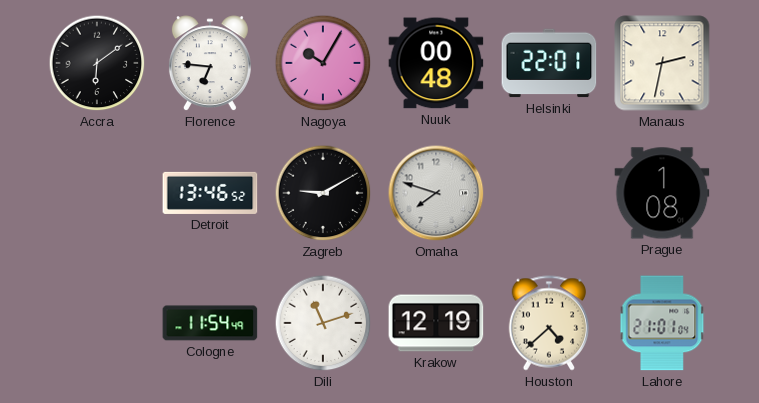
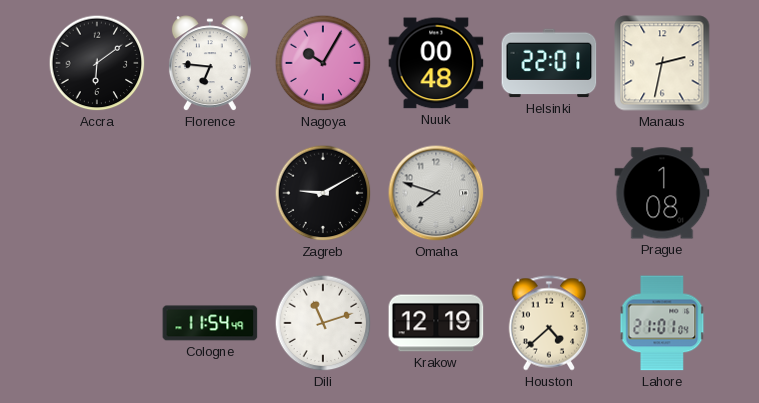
Detroit: 13:46 -> none (210, 193)
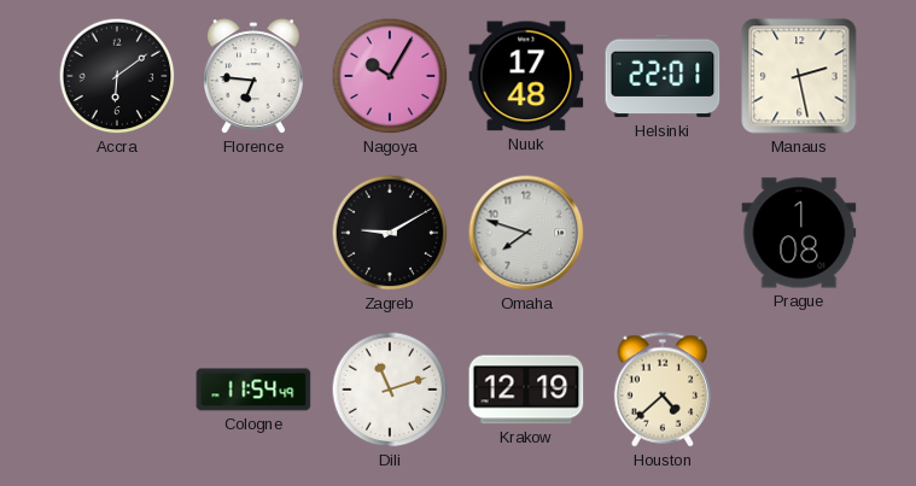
Nuuk: 00:48 -> 17:48 (526, 76)
Manaus: 2:32 -> 2:28 (799, 76)
Lahore: 21:01 -> none (662, 323)
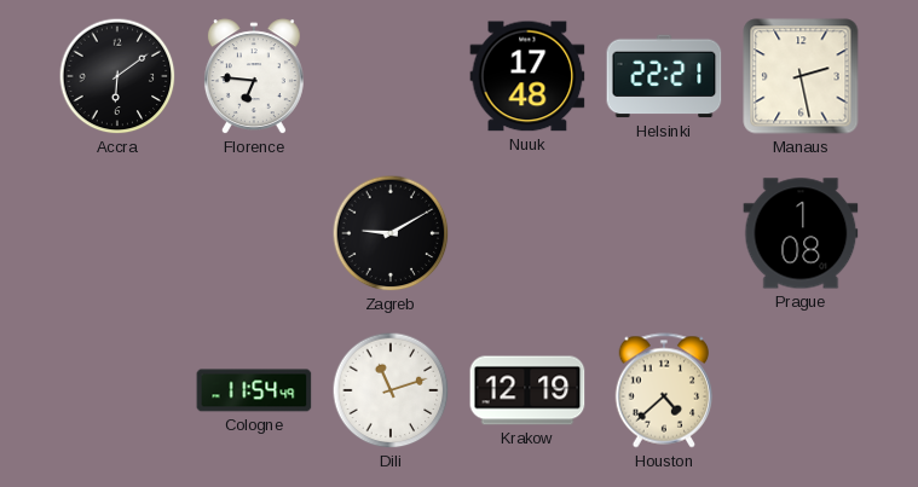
Nagoya: 10:05 -> none (390, 76)
Helsinki: 22:01 -> 22:21 (664, 76)
Omaha: 7:48 -> none (526, 233)
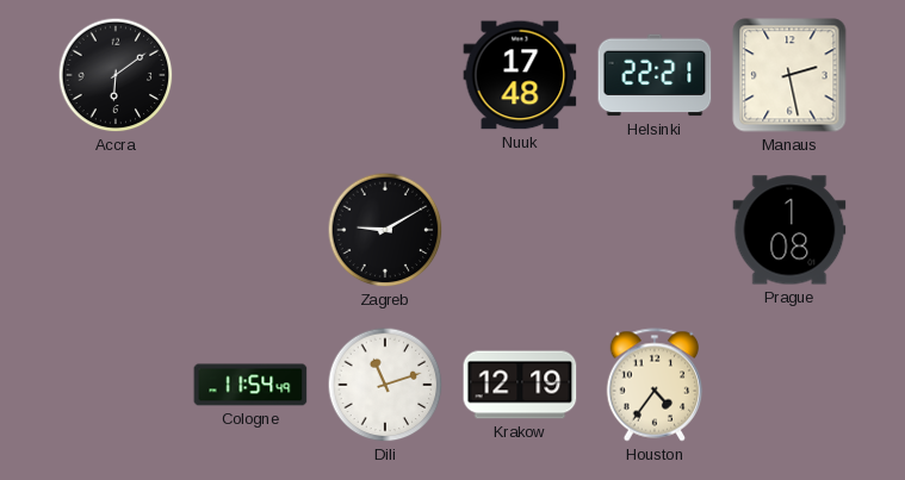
Florence: 6:46 -> none (254, 77)
Houston: 4:38 -> 4:36 (655, 385)
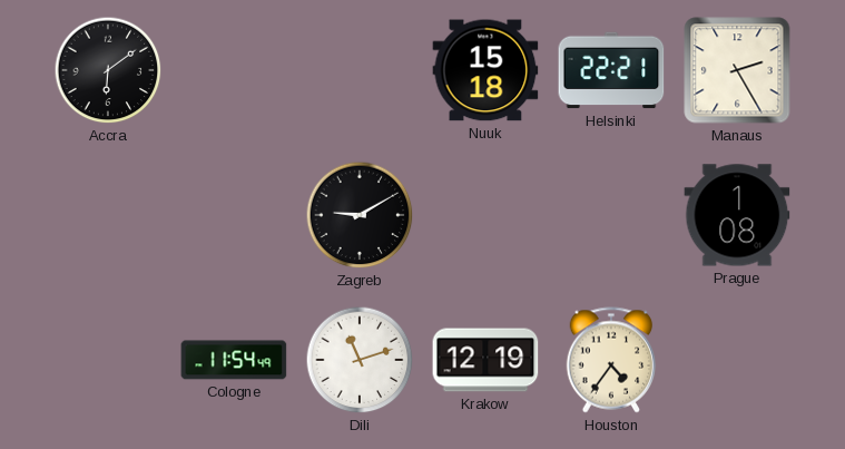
Nuuk: 17:48 -> 15:18 (485, 70)
Manaus: 2:28 -> 2:25 (737, 70)
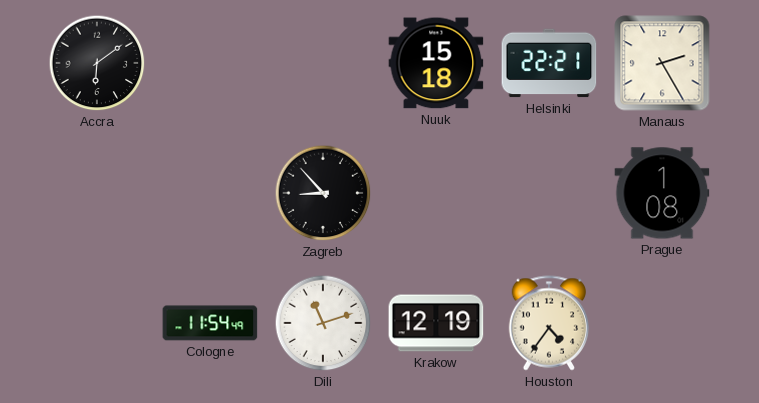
Zagreb: 9:10 -> 8:53 (323, 193)
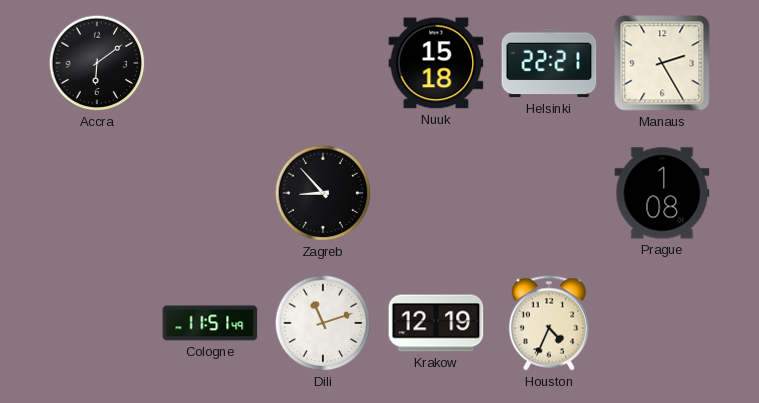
Cologne: 11:54 -> 11:51 (210, 323)
Houston: 4:36 -> 4:34 (549, 323)
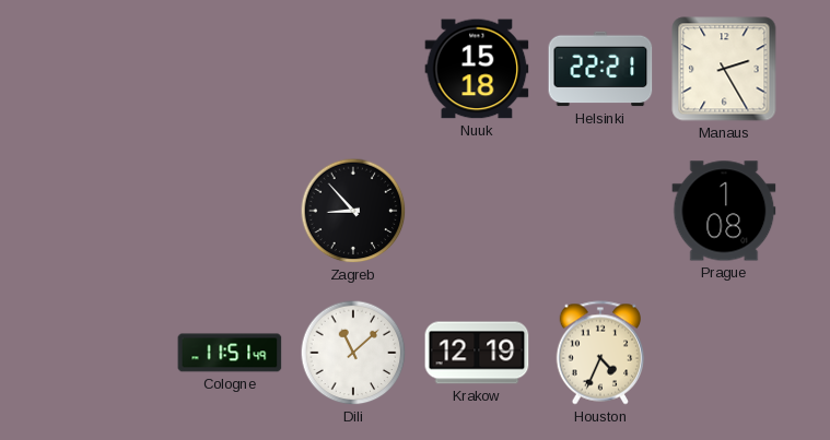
Accra: 6:09 -> none (97, 63)
Dili: 11:12 -> 11:08 (353, 353)
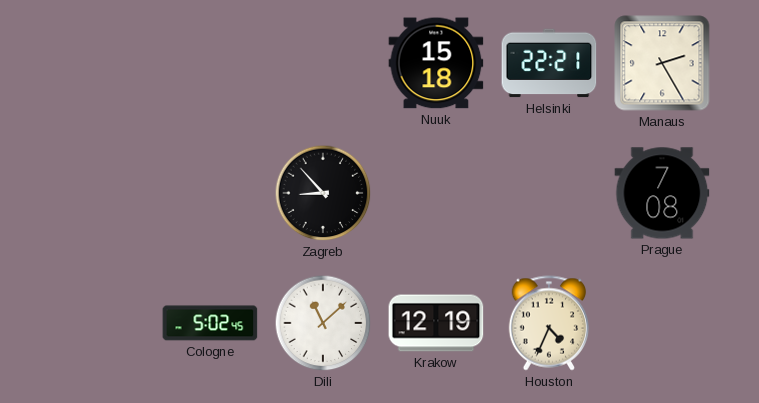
Prague: 1:08 -> 7:08 (662, 193)
Cologne: 11:51 -> 5:02 (210, 323)
